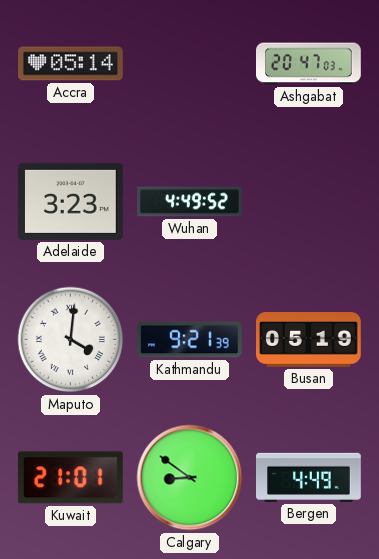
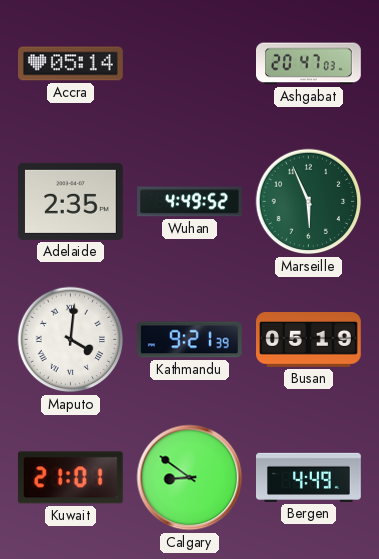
Adelaide: 3:23 -> 2:35 (70, 201)
Marseille: none -> 5:56 (309, 202)
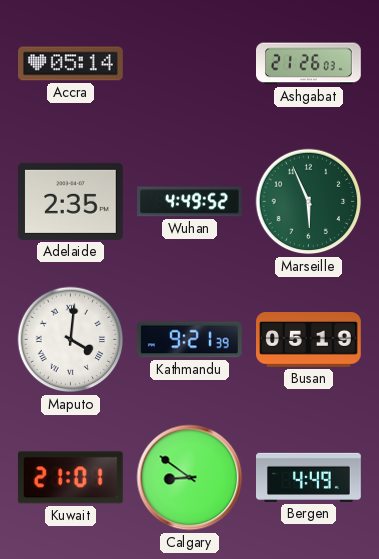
Ashgabat: 20:47 -> 21:26 (309, 64)
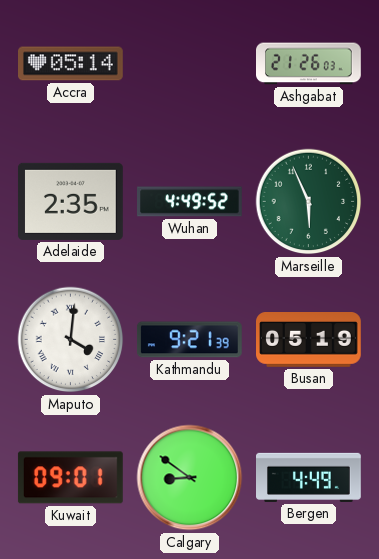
Kuwait: 21:01 -> 09:01 (70, 478)
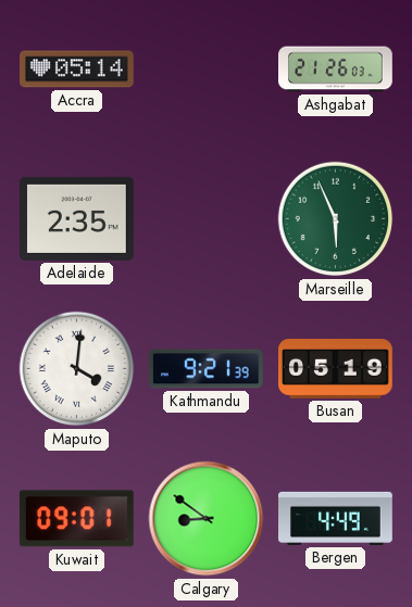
Wuhan: 4:49 -> none (190, 202)
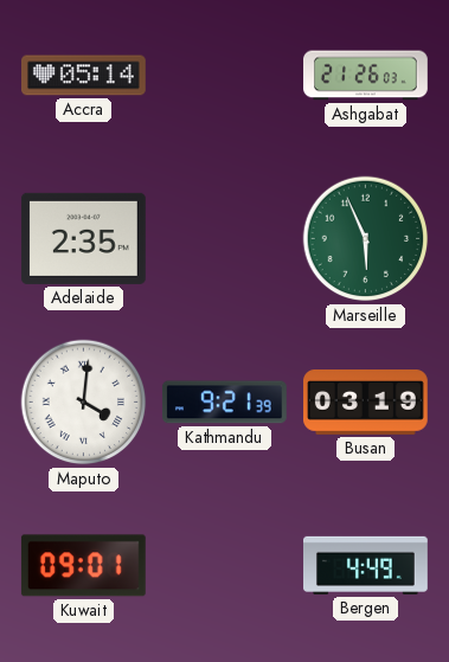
Busan: 05:19 -> 03:19 (366, 403)
Calgary: 8:51 -> none (207, 519)
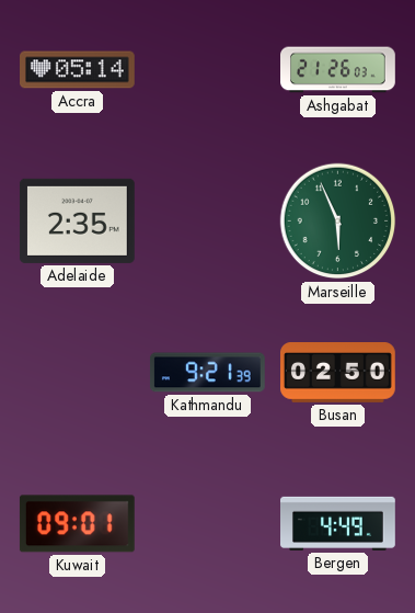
Maputo: 4:01 -> none (84, 403)
Busan: 03:19 -> 02:50 (338, 373)
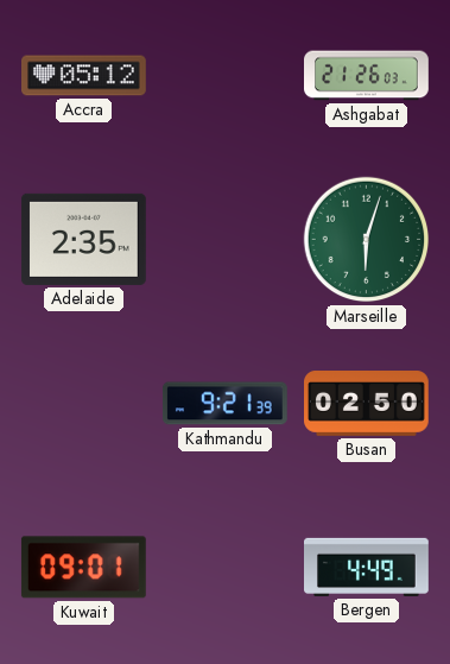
Accra: 05:14 -> 05:12 (84, 76)
Marseille: 5:56 -> 6:03 (367, 240)
